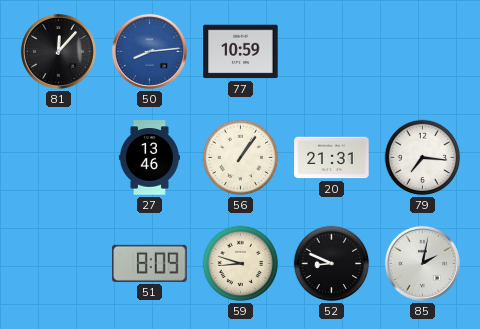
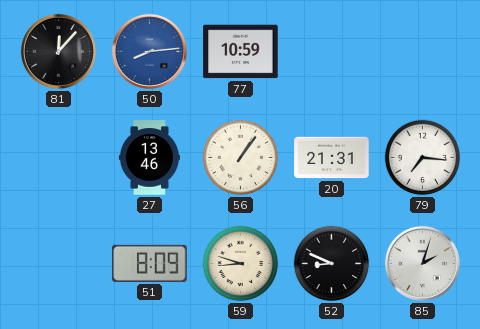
85: 2:02 -> 2:03 (422, 263)
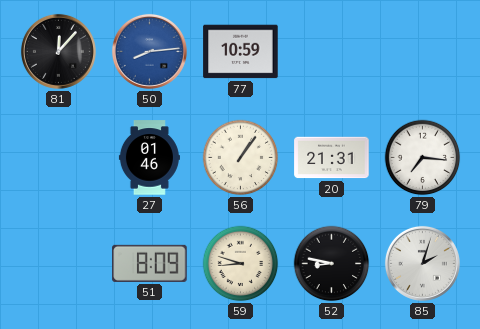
27: 13:46 -> 01:46 (149, 158)
52: 8:49 -> 8:47 (332, 264)
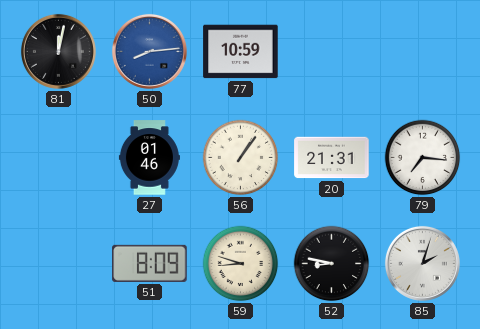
81: 12:07 -> 12:02 (58, 51)
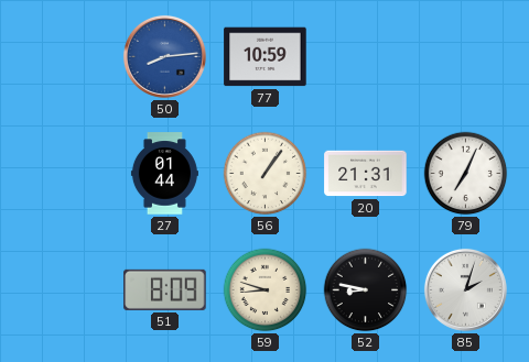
81: 12:02 -> none (58, 51)
27: 01:46 -> 01:44 (164, 174)
79: 7:16 -> 7:04 (466, 174)
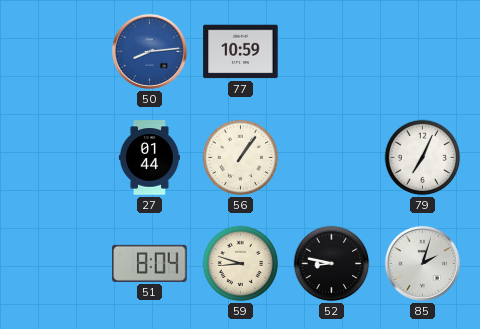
20: 21:31 -> none (366, 174)
51: 8:09 -> 8:04 (150, 263)
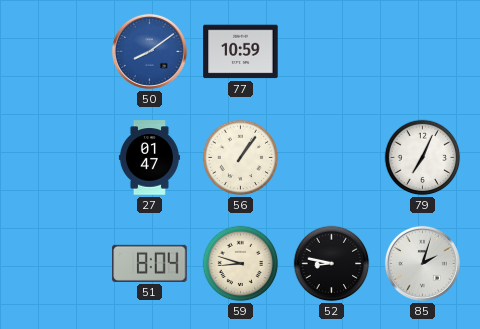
50: 8:14 -> 8:09 (149, 51)
27: 01:44 -> 01:47 (149, 158)
